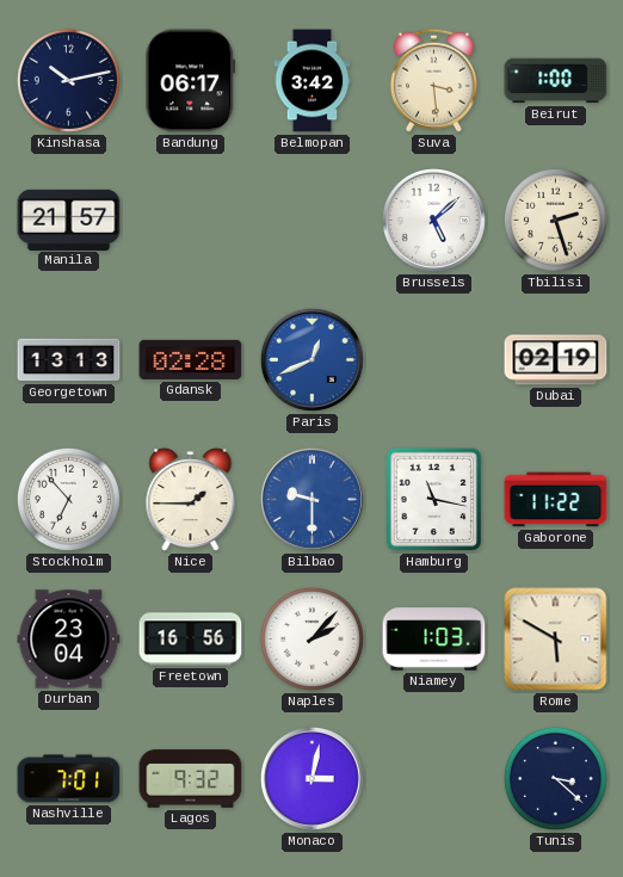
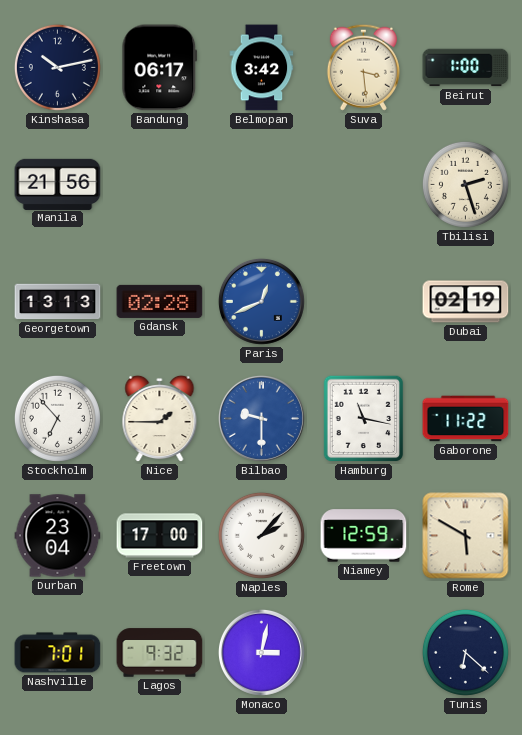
Manila: 21:57 -> 21:56 (58, 184)
Brussels: 5:08 -> none (433, 220)
Freetown: 16:56 -> 17:00 (160, 536)
Niamey: 1:03 -> 12:59 (364, 536)
Tunis: 3:22 -> 6:22 (465, 652)
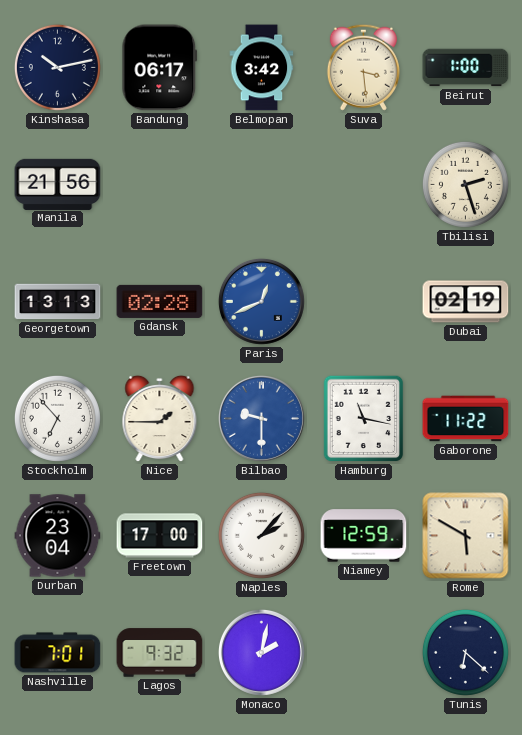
Monaco: 3:02 -> 2:02 (261, 652)
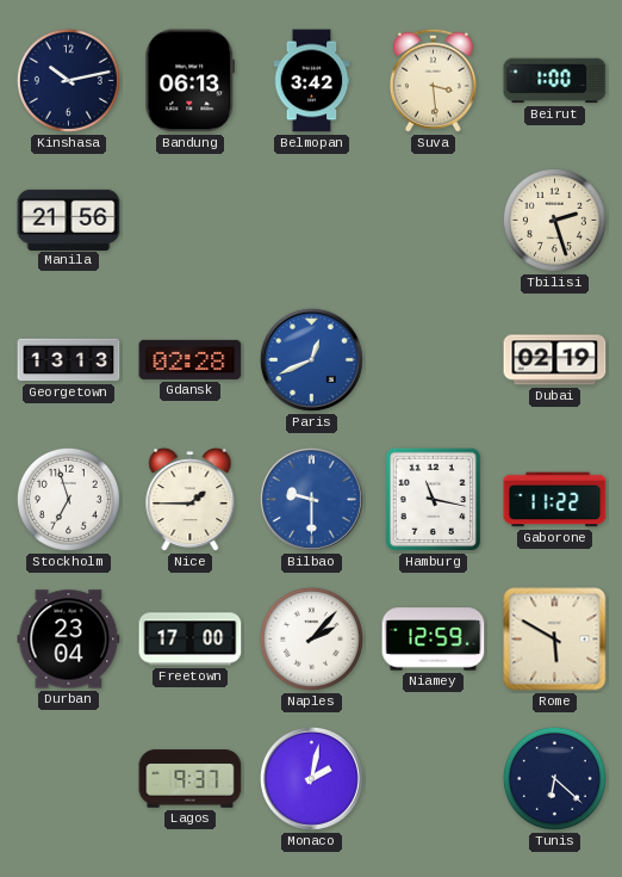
Bandung: 06:17 -> 06:13 (191, 81)
Stockholm: 6:53 -> 6:57 (68, 499)
Nashville: 7:01 -> none (58, 653)
Lagos: 9:32 -> 9:37 (191, 779)
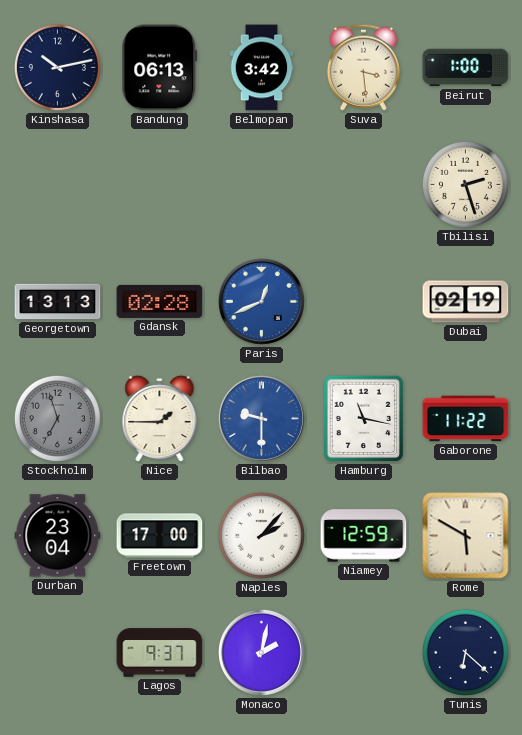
Manila: 21:56 -> none (69, 220)
Stockholm dial: white -> grey (57, 418)
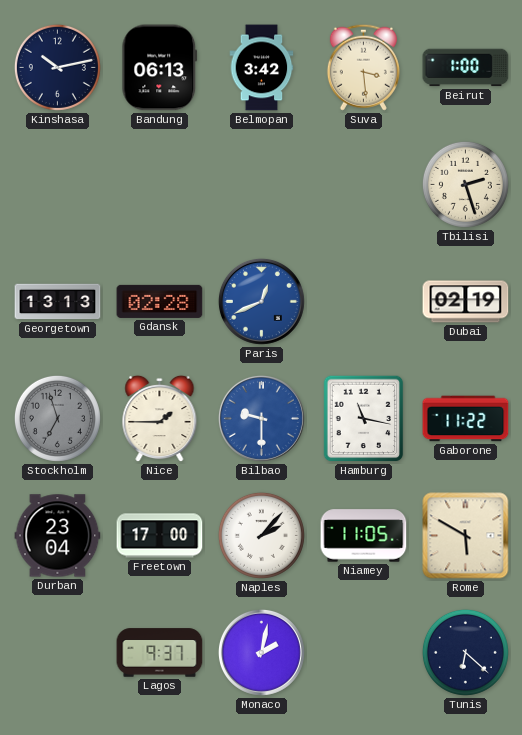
Niamey: 12:59 -> 11:05 (364, 536)
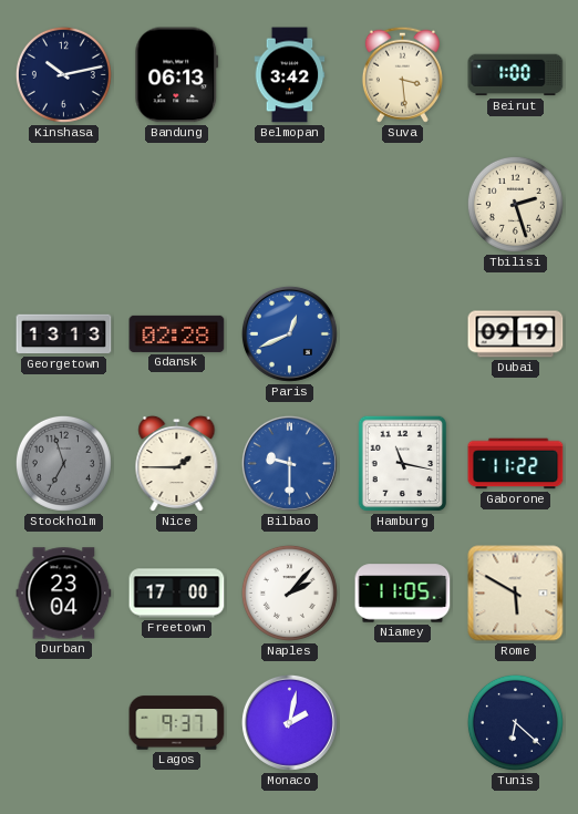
Dubai: 02:19 -> 09:19 (516, 334)
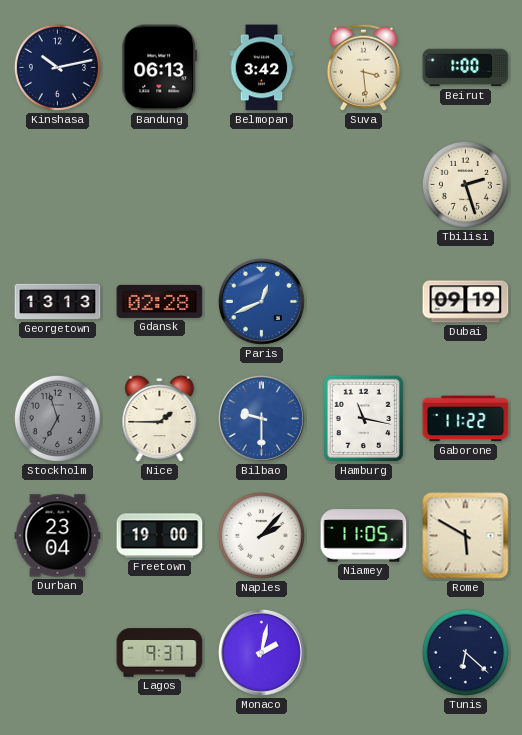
Freetown: 17:00 -> 19:00 (160, 536)
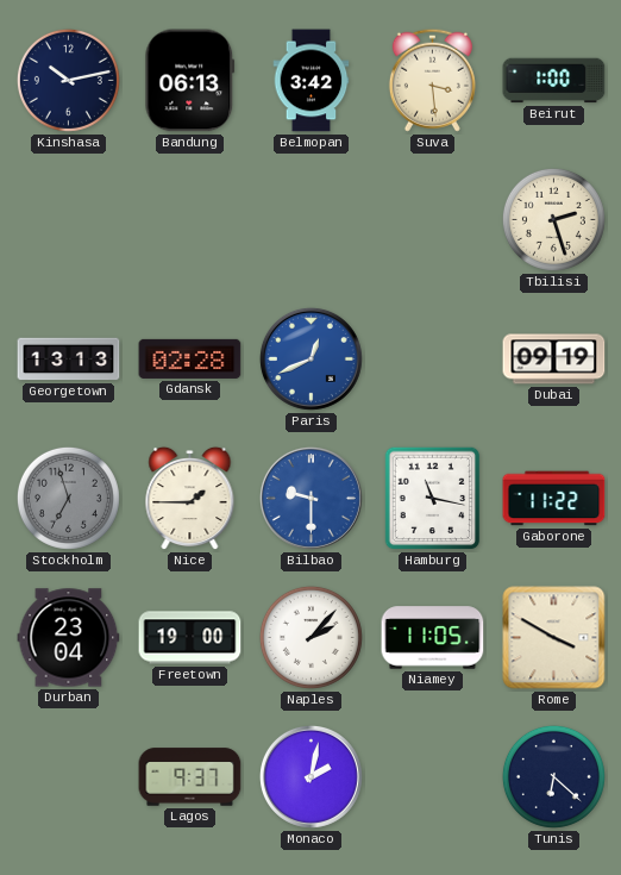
Rome: 5:50 -> 3:50 (554, 638)
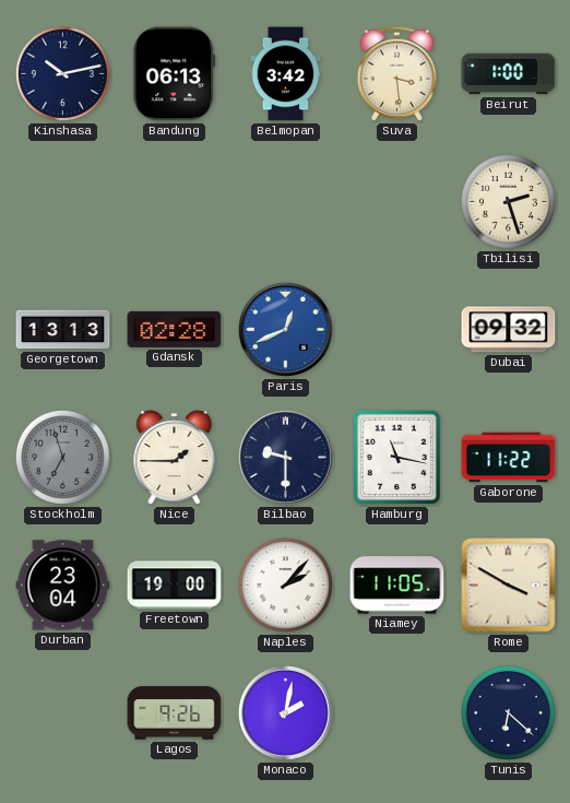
Dubai: 09:19 -> 09:32 (509, 330)
Bilbao dial: blue -> navy (285, 457)
Lagos: 9:37 -> 9:26 (175, 713)
